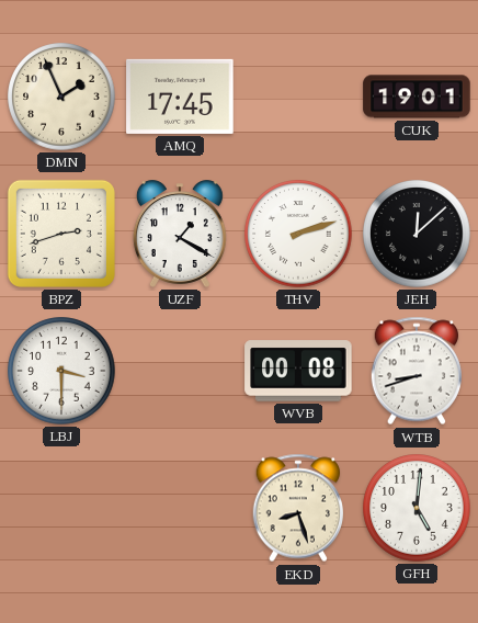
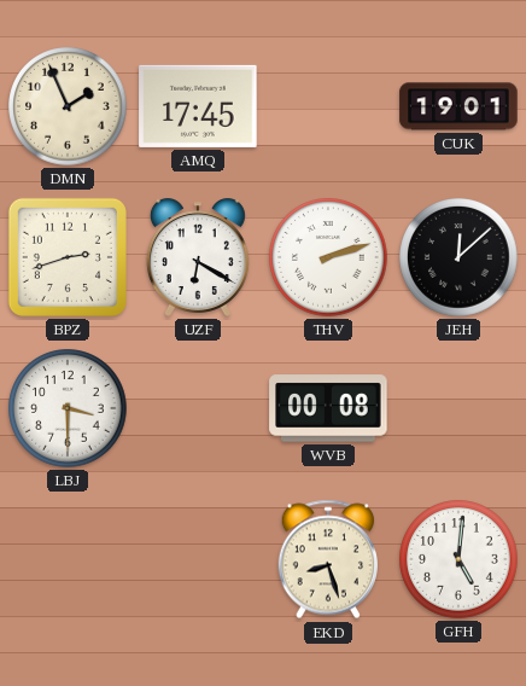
UZF: 1:20 -> 6:20 (198, 257)
WTB: 8:42 -> none (416, 371)
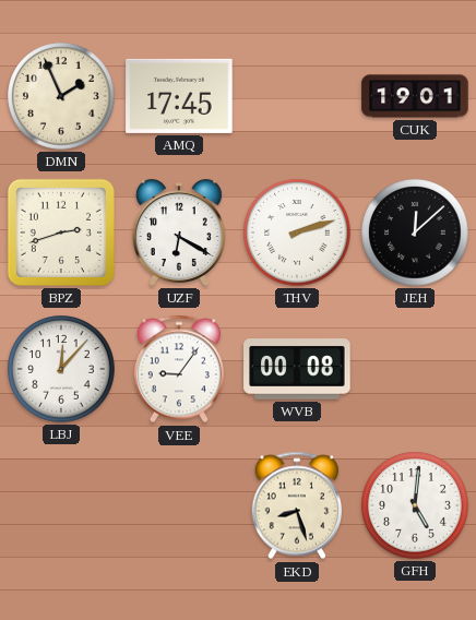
LBJ: 3:30 -> 12:07 (61, 369)
VEE: none -> 9:06 (178, 369)
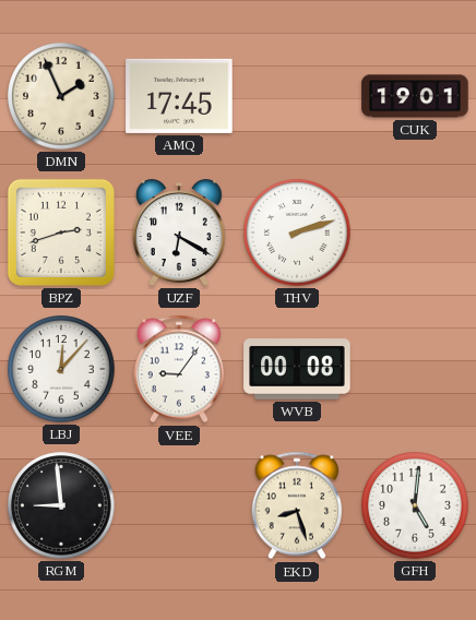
JEH: 12:08 -> none (415, 233)
RGM: none -> 8:59 (61, 505)
